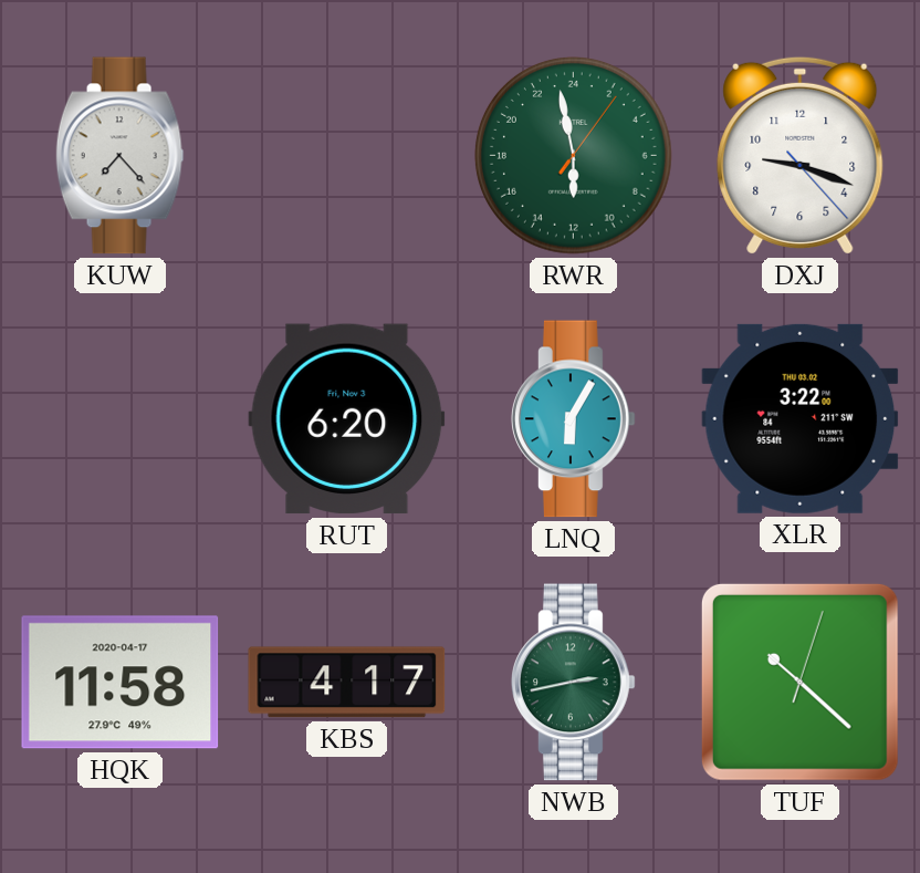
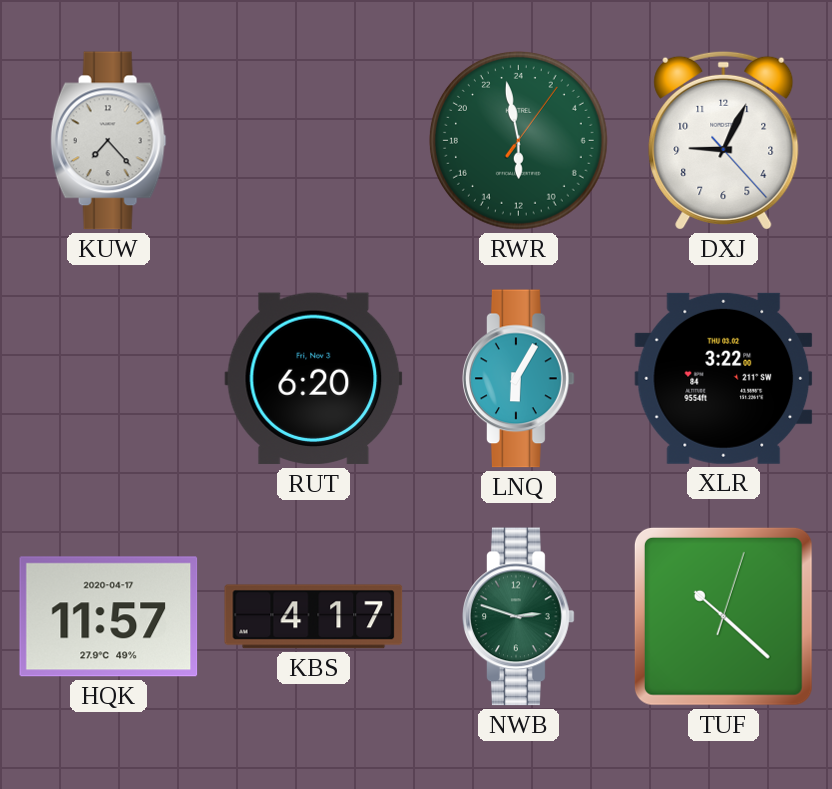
DXJ: 9:18 -> 9:04 (724, 140)
HQK: 11:58 -> 11:57 (109, 617)
NWB: 2:43 -> 2:48 (519, 617)
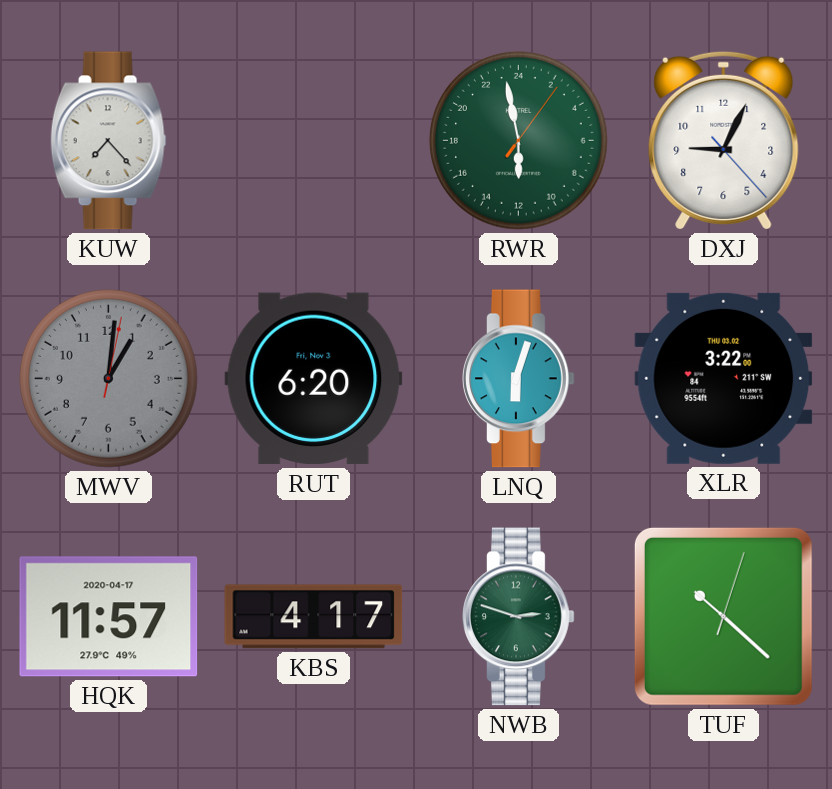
MWV: none -> 1:01 (108, 378)
LNQ: 6:05 -> 6:03 (519, 379)
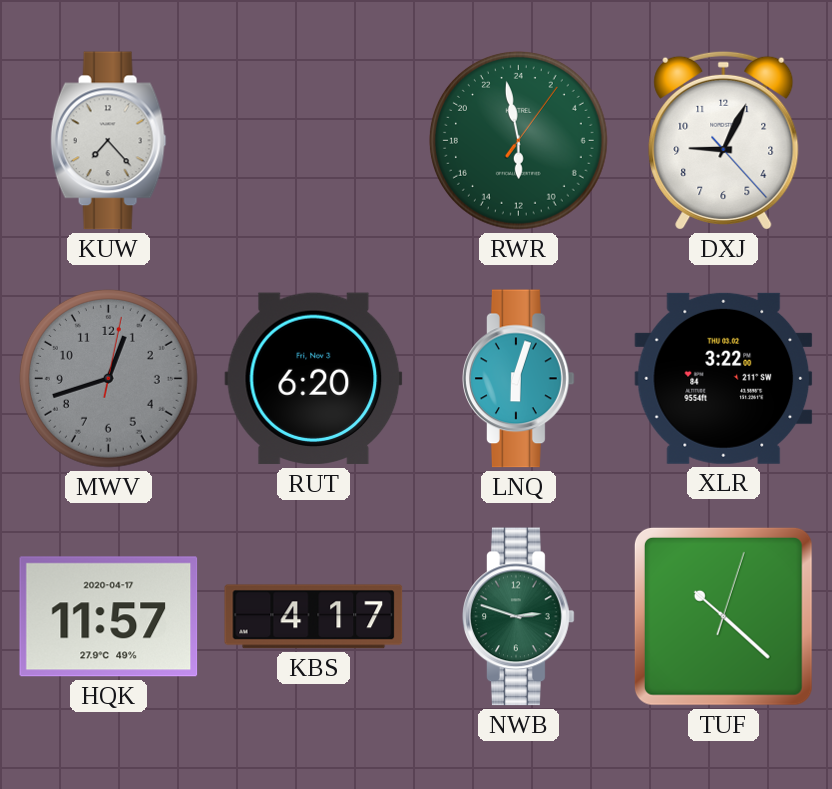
MWV: 1:01 -> 12:42 (108, 378)
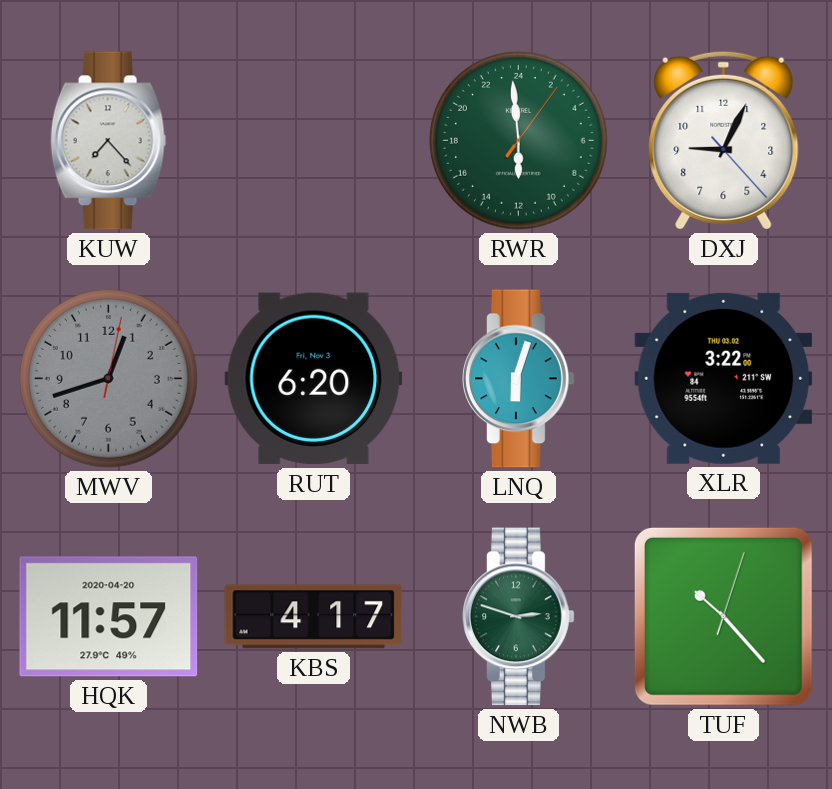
RWR: 11:58 -> 11:59 (518, 140)
HQK date: 2020-04-17 -> 2020-04-20 (109, 617)
TUF: 10:22 -> 10:23 (723, 616)
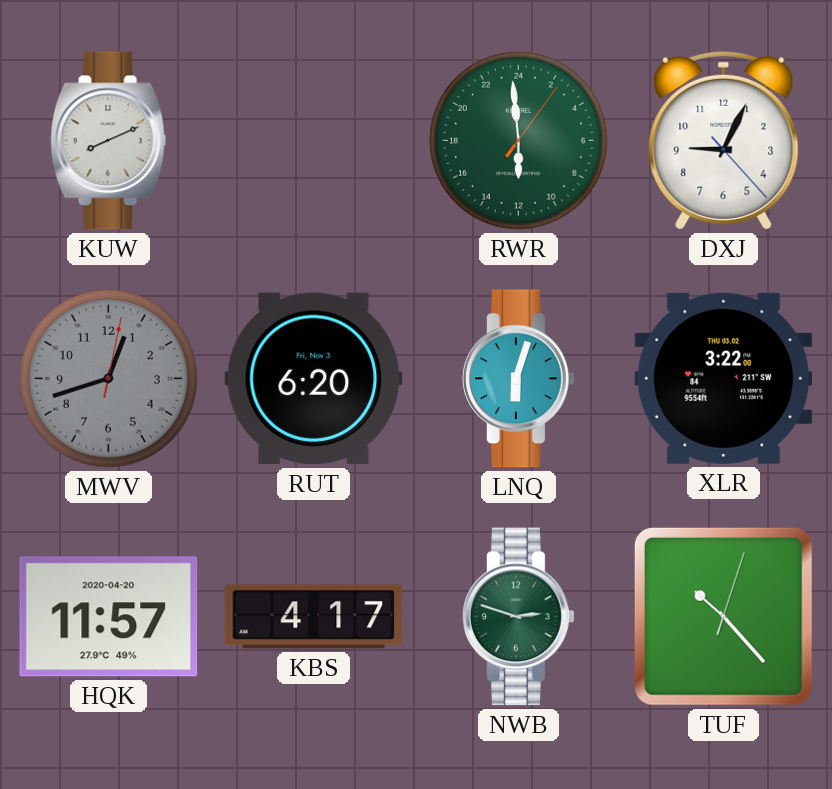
KUW: 7:23 -> 8:11 (108, 141)
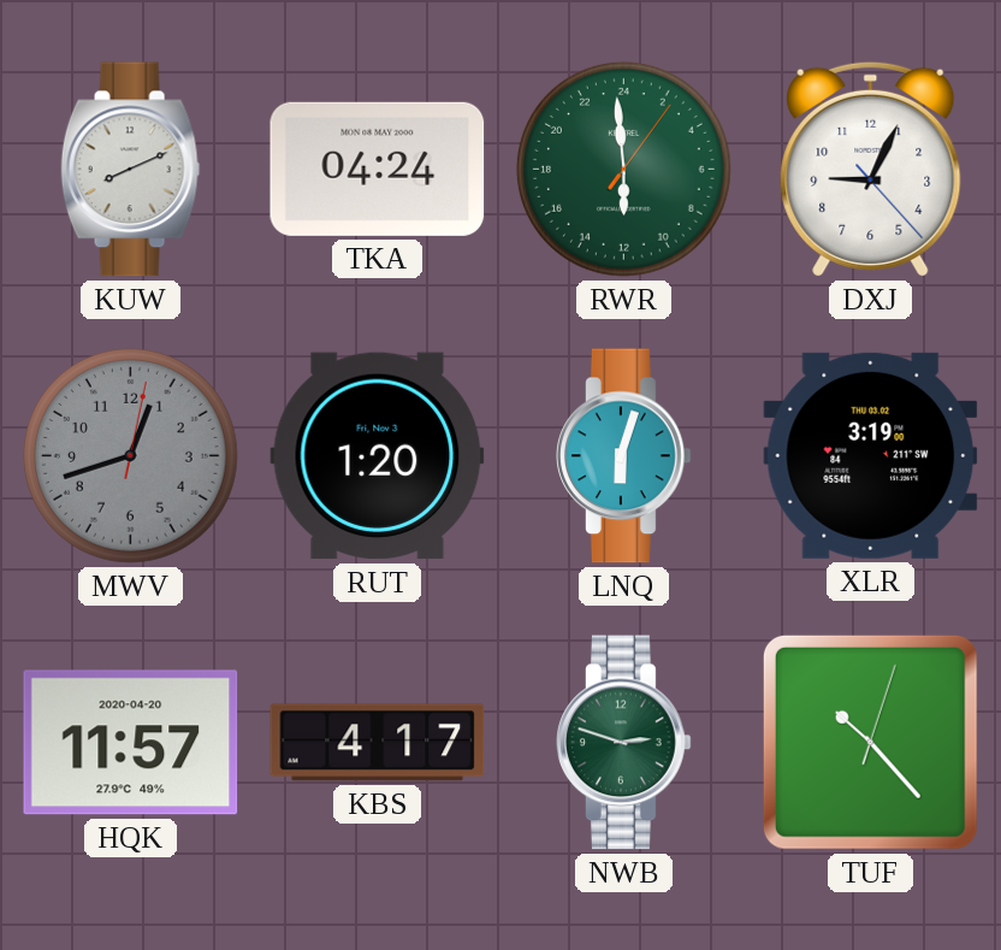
TKA: none -> 04:24 (378, 169)
RUT: 6:20 -> 1:20 (378, 456)
XLR: 3:22 -> 3:19 (871, 455)
